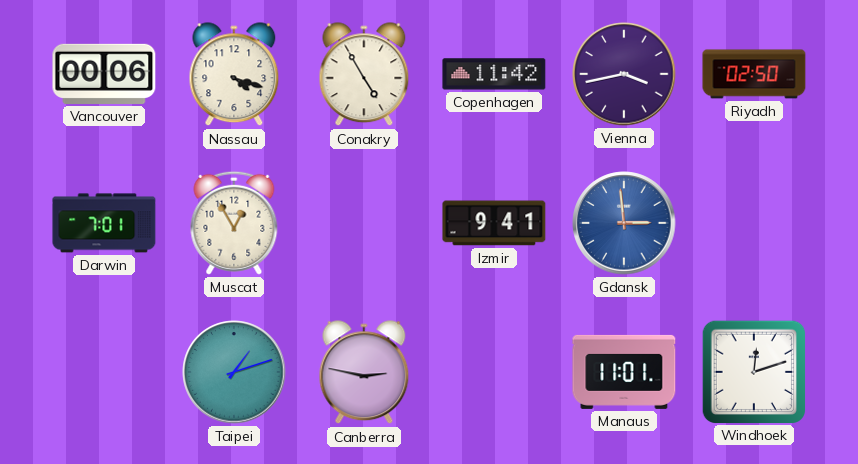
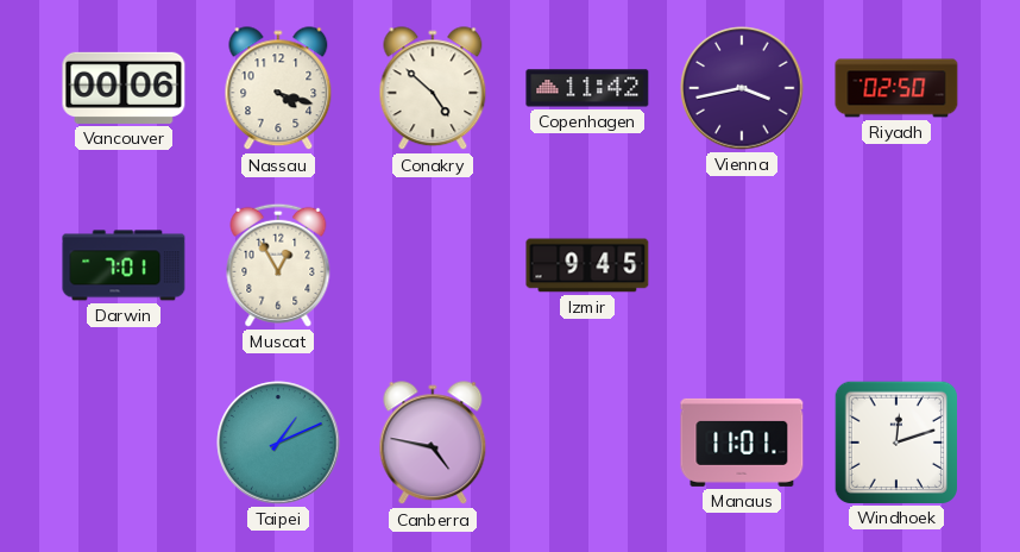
Conakry: 4:55 -> 4:52 (433, 89)
Izmir: 9:41 -> 9:45 (587, 265)
Gdansk: 2:59 -> none (624, 223)
Taipei: 1:12 -> 1:11 (278, 443)
Canberra: 2:47 -> 4:47 (433, 444)
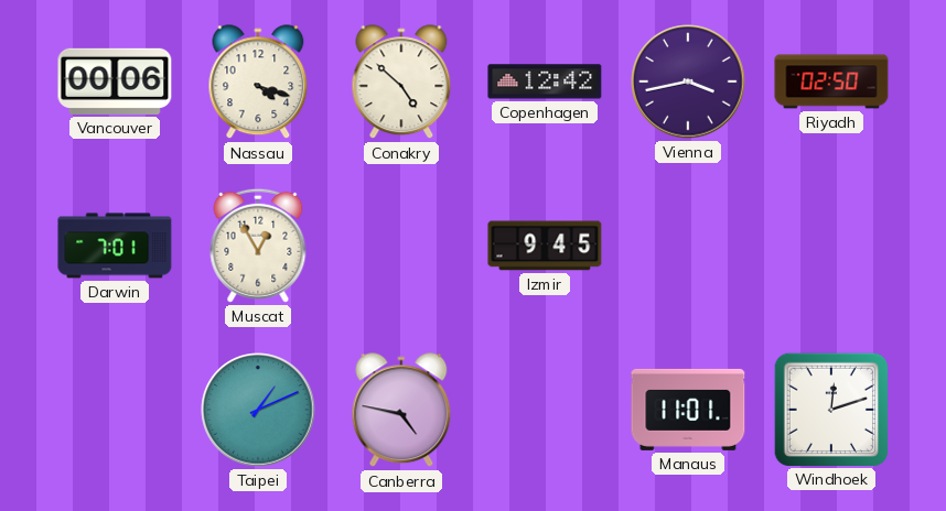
Copenhagen: 11:42 -> 12:42 (545, 81)
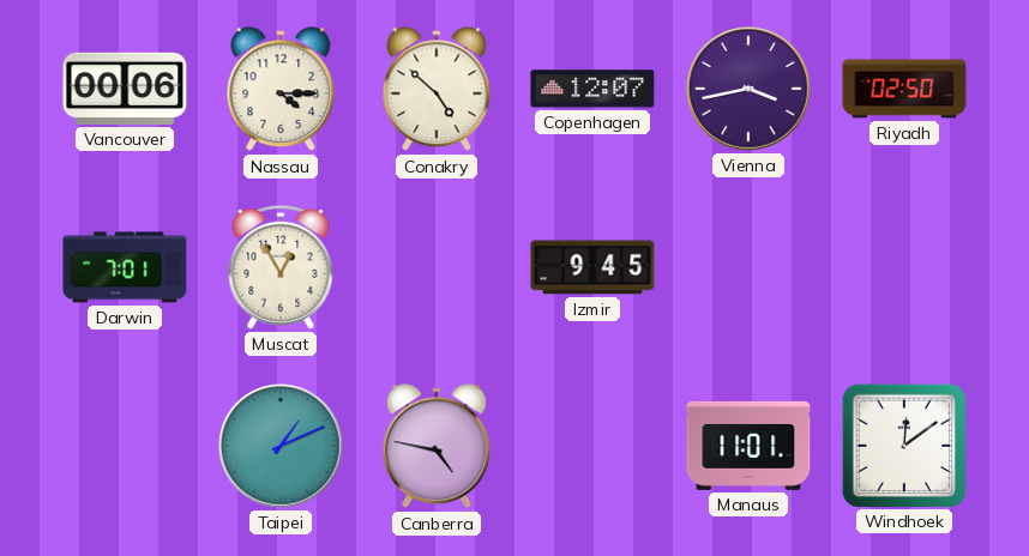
Nassau: 4:18 -> 4:15 (281, 90)
Copenhagen: 12:42 -> 12:07 (592, 89)
Windhoek: 12:12 -> 12:09 (903, 445)
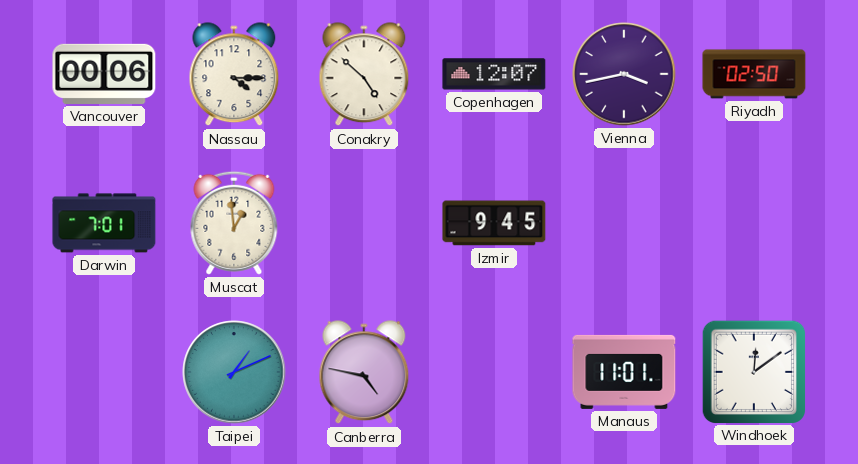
Muscat: 12:55 -> 12:59 (234, 223)
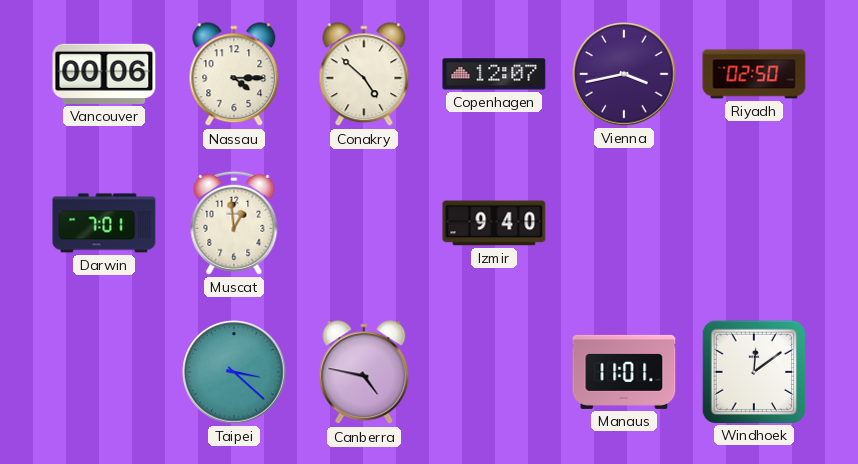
Izmir: 9:45 -> 9:40 (494, 223)
Taipei: 1:11 -> 3:22 (234, 372)
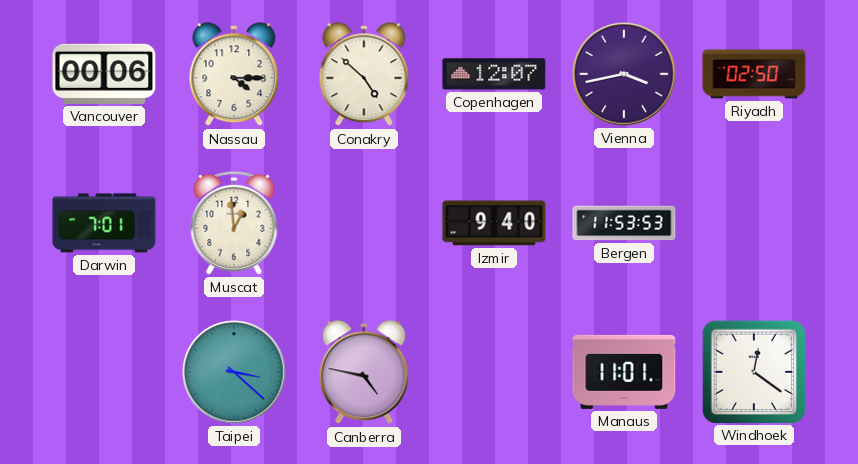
Bergen: none -> 11:53 (624, 223)
Windhoek: 12:09 -> 12:21 (753, 371)
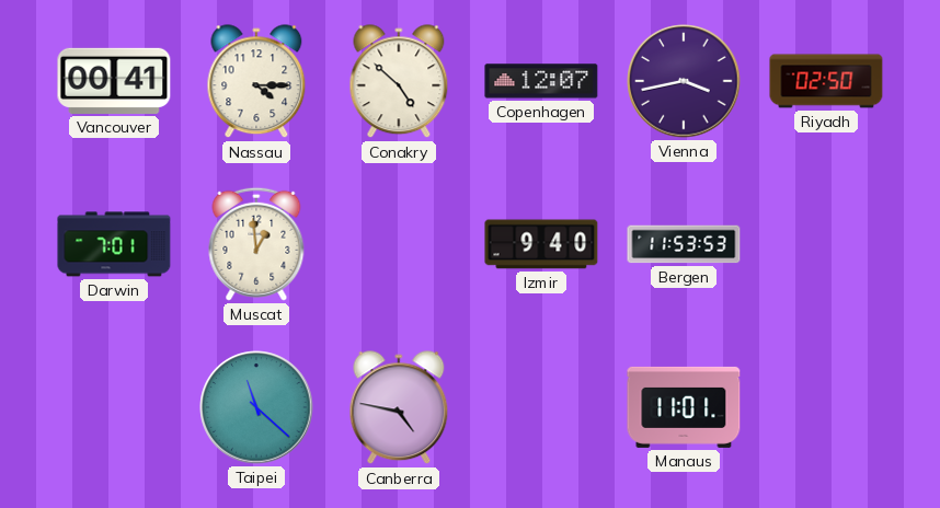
Vancouver: 00:06 -> 00:41 (114, 81)
Taipei: 3:22 -> 11:22 (256, 407)
Windhoek: 12:21 -> none (753, 371)
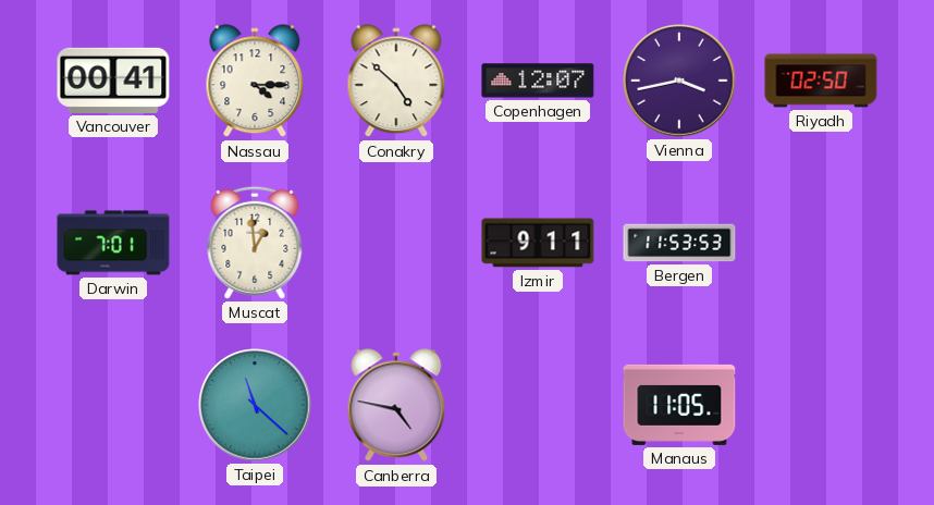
Izmir: 9:40 -> 9:11 (538, 243)
Manaus: 11:01 -> 11:05 (679, 405)
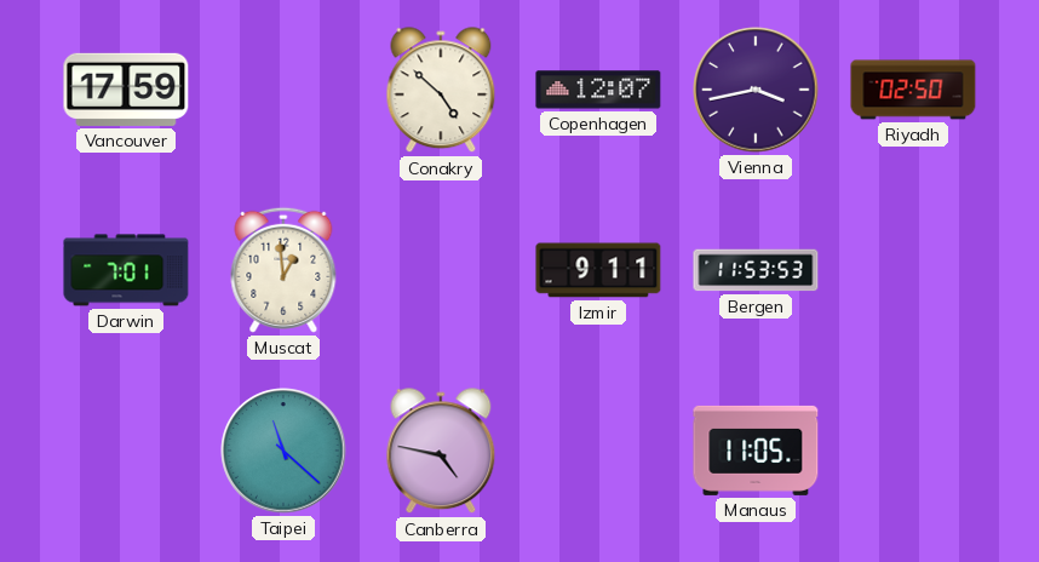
Vancouver: 00:41 -> 17:59 (126, 90)
Nassau: 4:15 -> none (255, 82)
